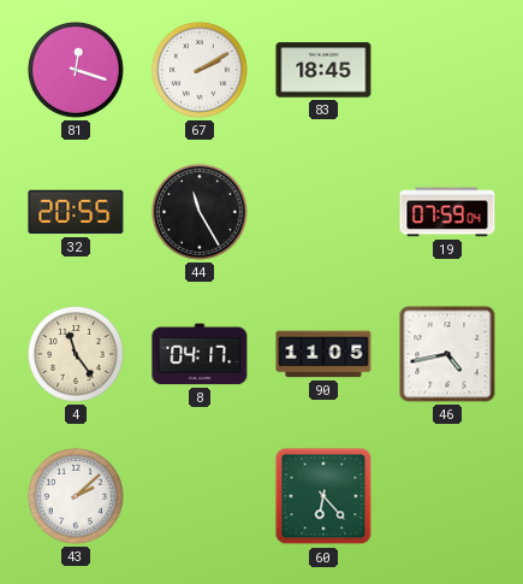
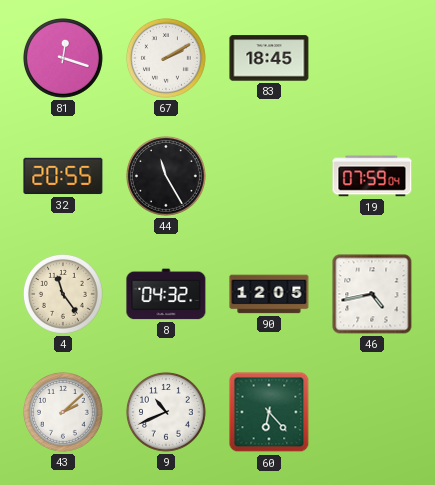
8: 04:17 -> 04:32 (166, 294)
90: 11:05 -> 12:05 (269, 294)
9: none -> 10:41 (166, 412)
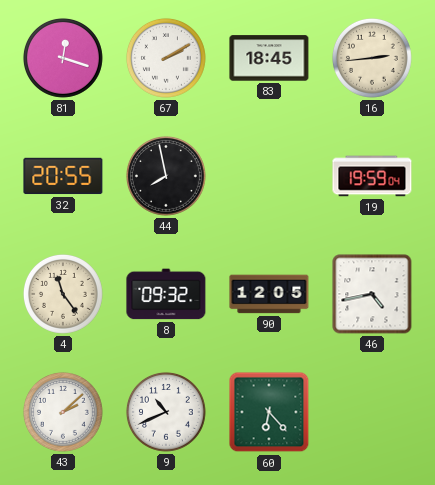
16: none -> 2:44 (372, 58)
44: 11:25 -> 7:58 (166, 176)
19: 07:59 -> 19:59 (372, 176)
8: 04:32 -> 09:32 (166, 294)
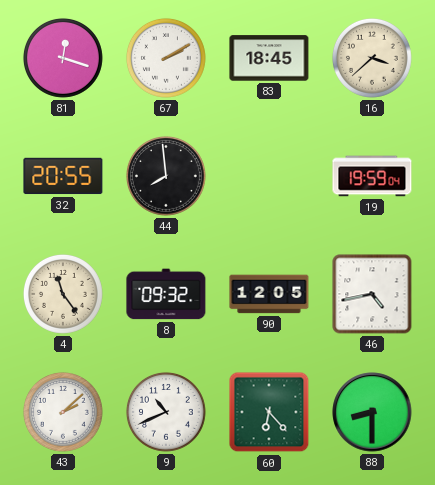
16: 2:44 -> 3:38 (372, 58)
44: 7:58 -> 7:59 (166, 176)
88: none -> 8:30 (372, 412)
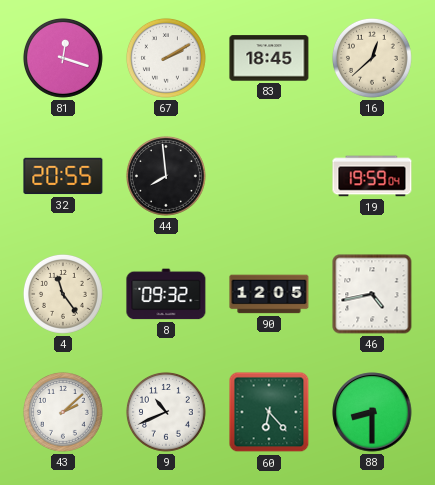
16: 3:38 -> 12:38 (372, 58)
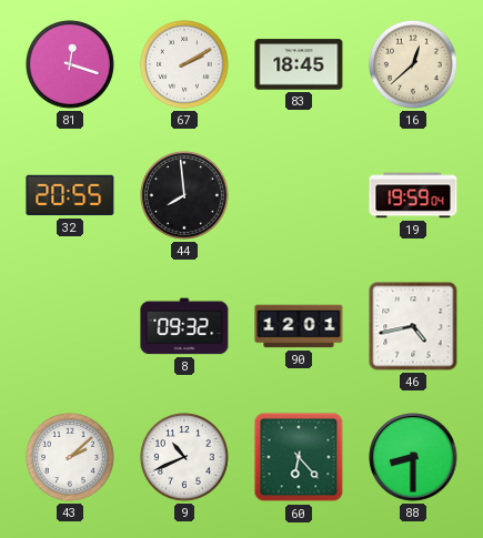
4: 11:24 -> none (63, 294)
90: 12:05 -> 12:01 (299, 326)
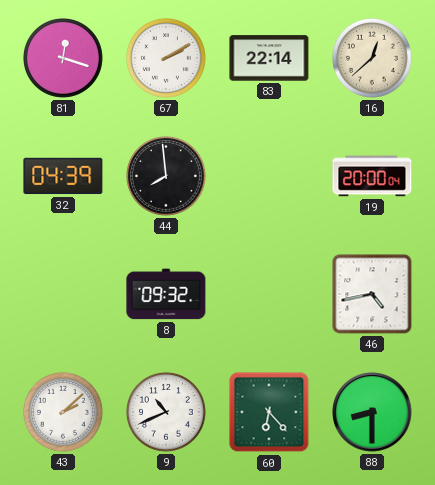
83: 18:45 -> 22:14 (269, 58)
32: 20:55 -> 04:39 (63, 176)
19: 19:59 -> 20:00 (372, 176)
90: 12:01 -> none (299, 326)
